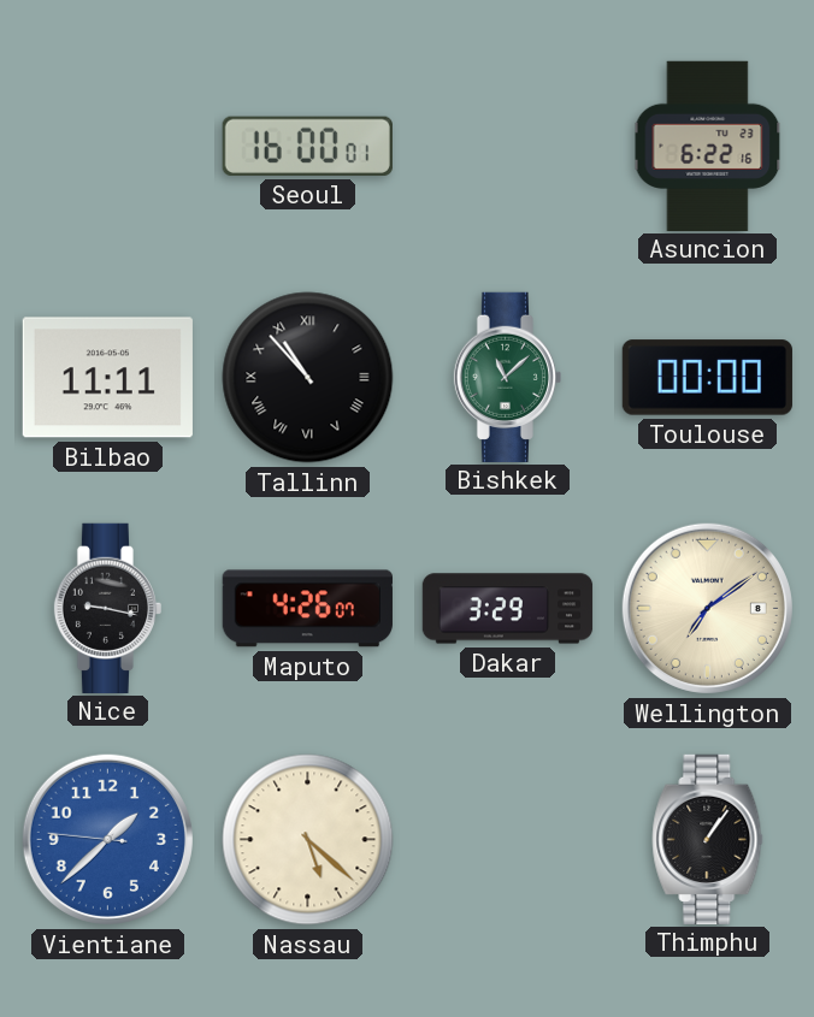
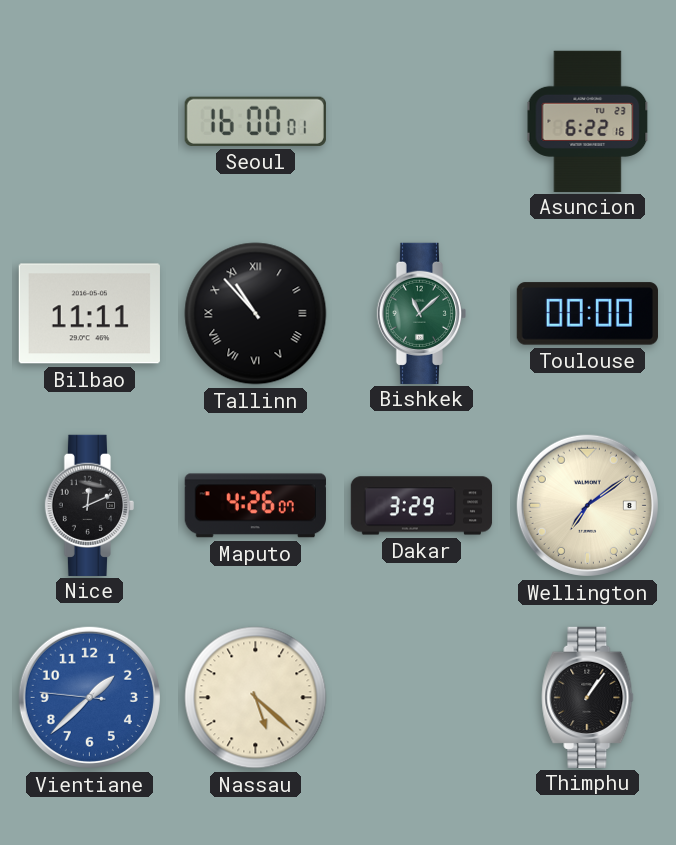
Nice: 9:17 -> 12:11 (89, 505)
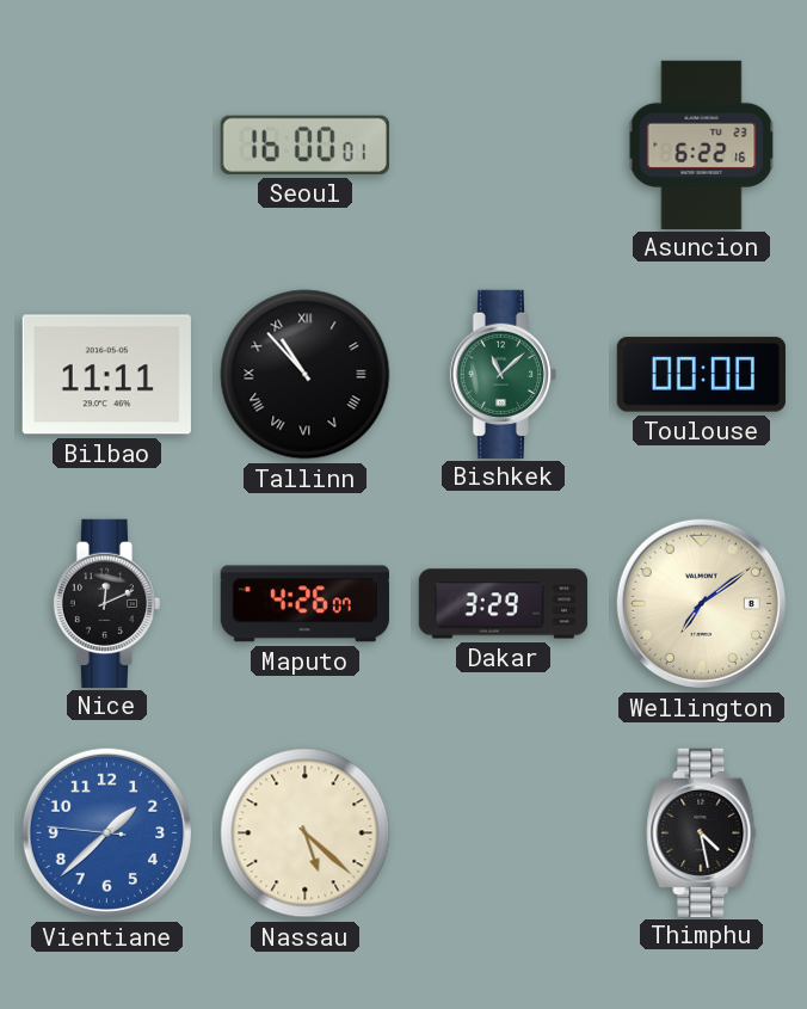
Thimphu: 1:06 -> 4:28 (702, 832)
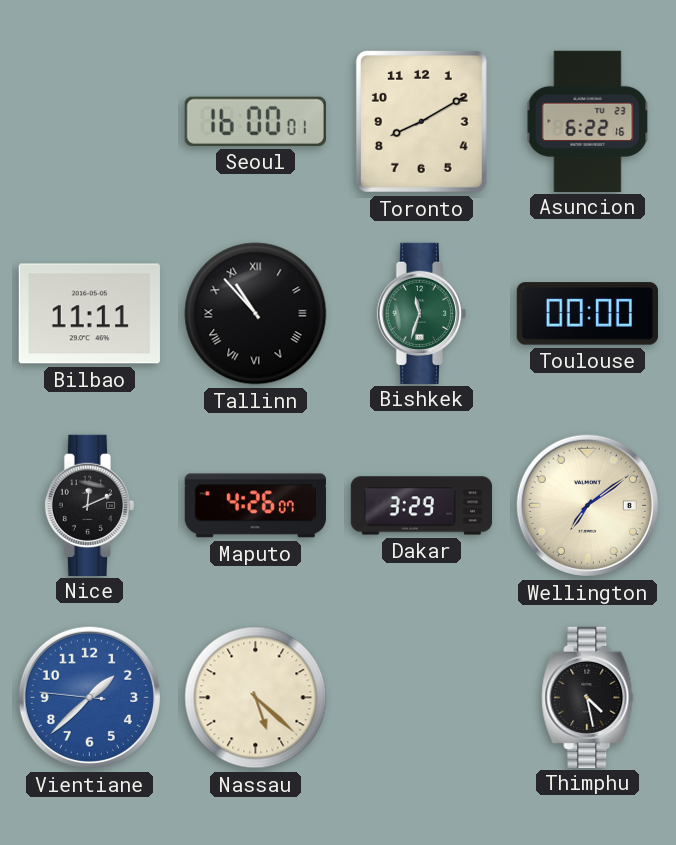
Toronto: none -> 8:10 (421, 121)
Bishkek: 11:08 -> 11:33 (421, 313)
